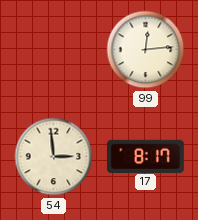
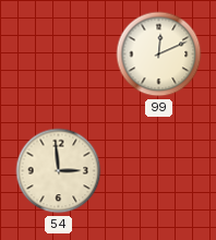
99: 12:14 -> 12:11 (159, 55)
17: 8:17 -> none (146, 156)
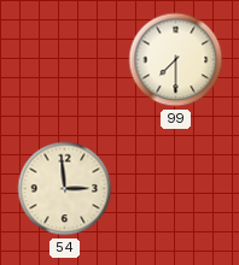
99: 12:11 -> 7:30 (176, 60)
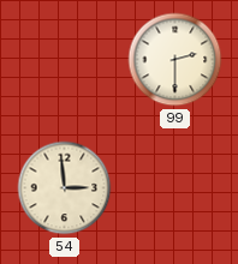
99: 7:30 -> 2:30 (175, 60)
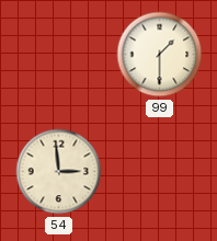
99: 2:30 -> 1:30 (160, 55)
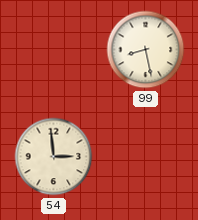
99: 1:30 -> 8:28 (146, 50)
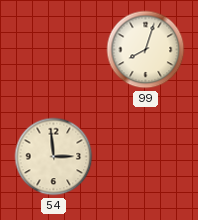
99: 8:28 -> 8:03 (146, 50)
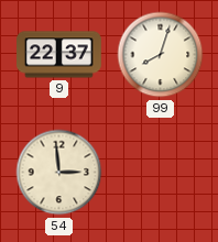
9: none -> 22:37 (59, 55)
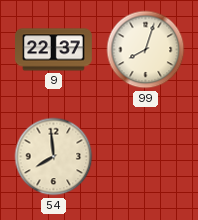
54: 2:59 -> 7:59 (54, 157)
